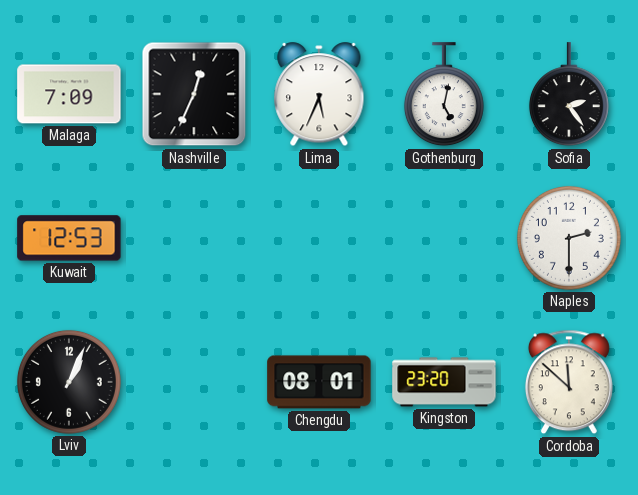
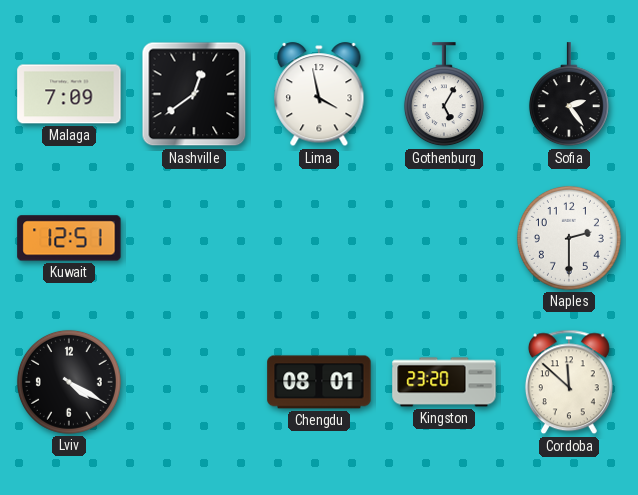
Nashville: 12:34 -> 12:39 (194, 94)
Lima: 5:34 -> 3:58 (319, 95)
Gothenburg: 5:02 -> 5:05 (444, 95)
Kuwait: 12:53 -> 12:51 (69, 238)
Lviv: 1:04 -> 4:20 (69, 382)
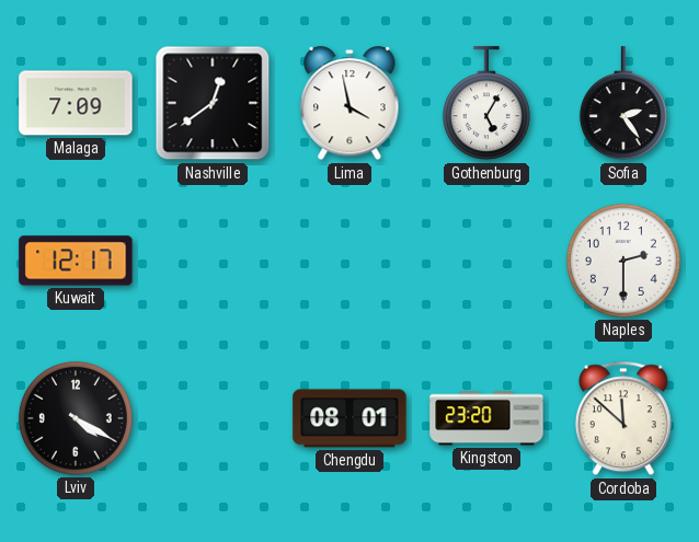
Kuwait: 12:51 -> 12:17 (76, 261)
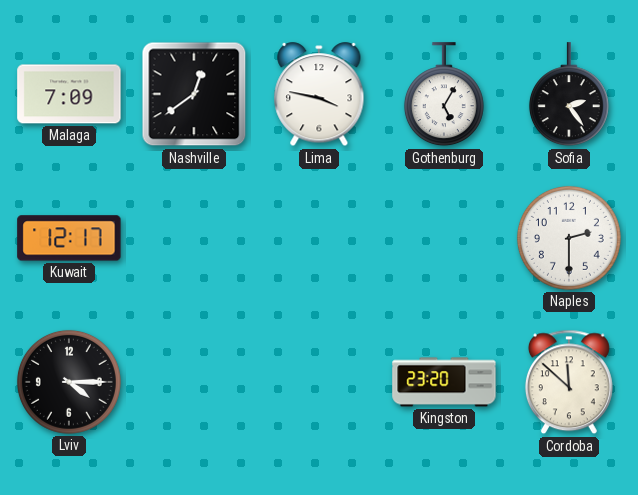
Lima: 3:58 -> 3:47 (319, 95)
Lviv: 4:20 -> 4:15 (69, 382)
Chengdu: 08:01 -> none (349, 418)
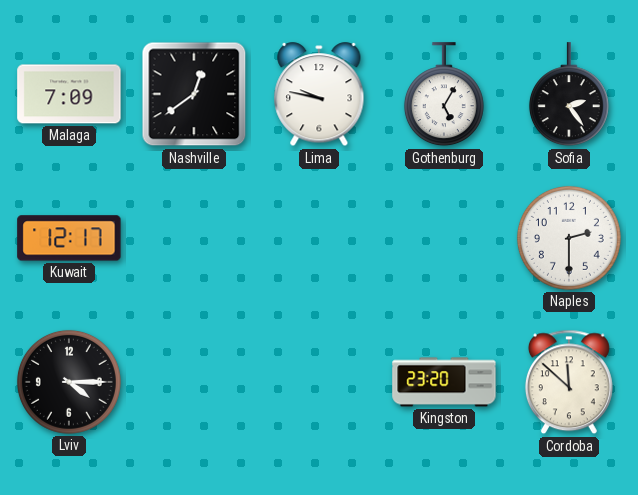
Lima: 3:47 -> 9:47 (319, 95)
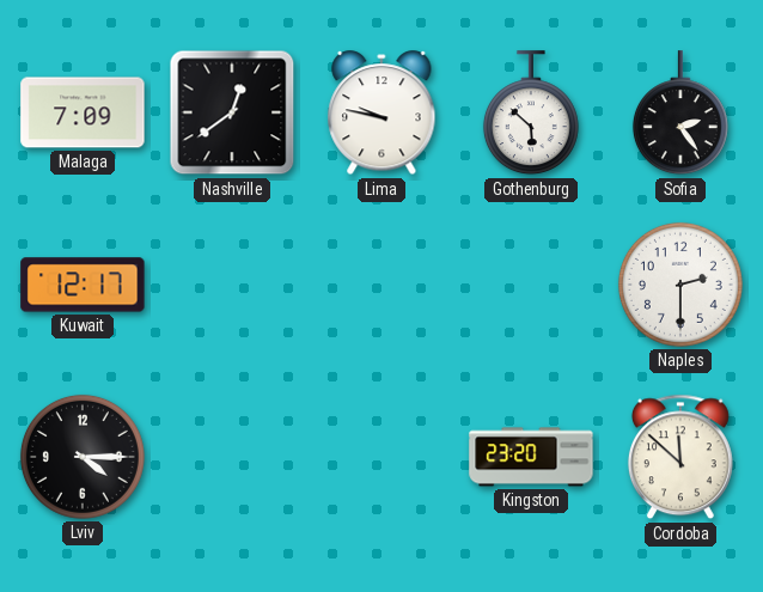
Gothenburg: 5:05 -> 5:52 (531, 114)
